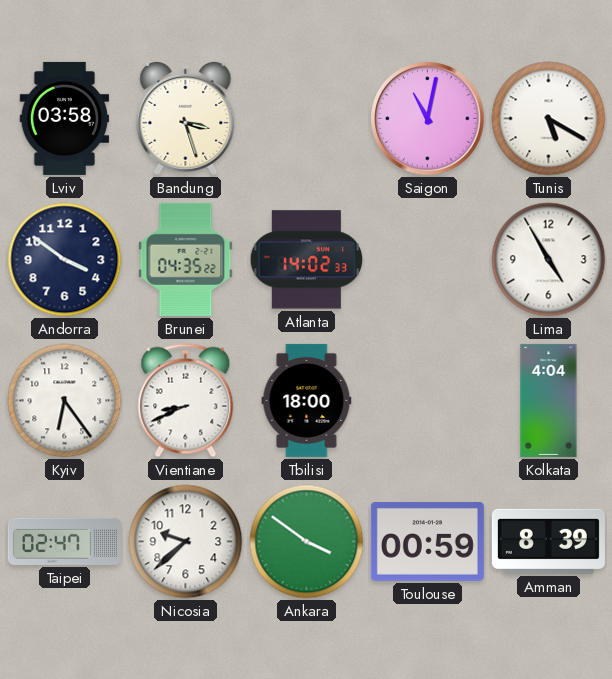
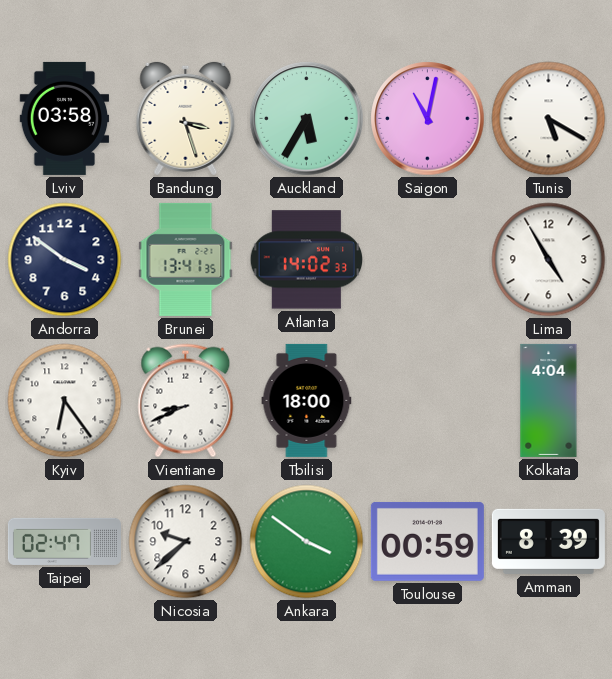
Auckland: none -> 5:35 (307, 119)
Brunei: 04:35 -> 13:41 (186, 259)
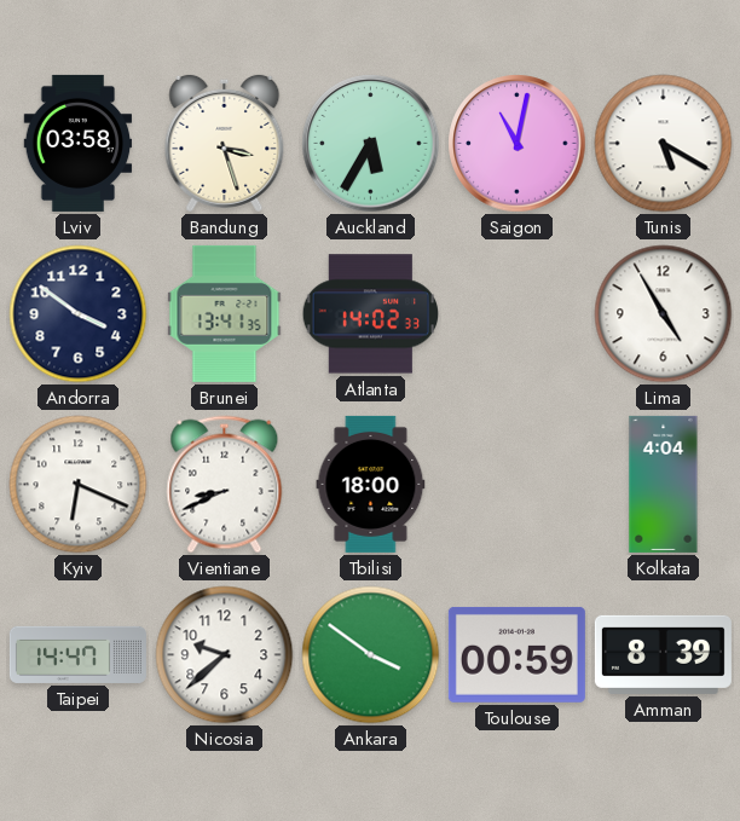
Kyiv: 6:24 -> 6:19 (79, 485)
Taipei: 02:47 -> 14:47 (77, 654)
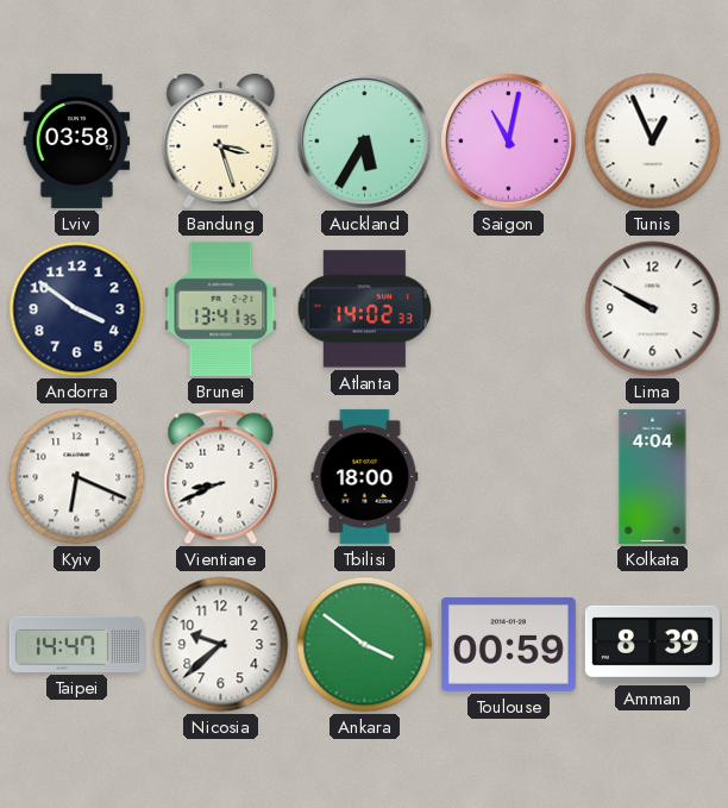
Tunis: 5:20 -> 12:56 (653, 142)
Lima: 4:55 -> 9:50 (653, 309)
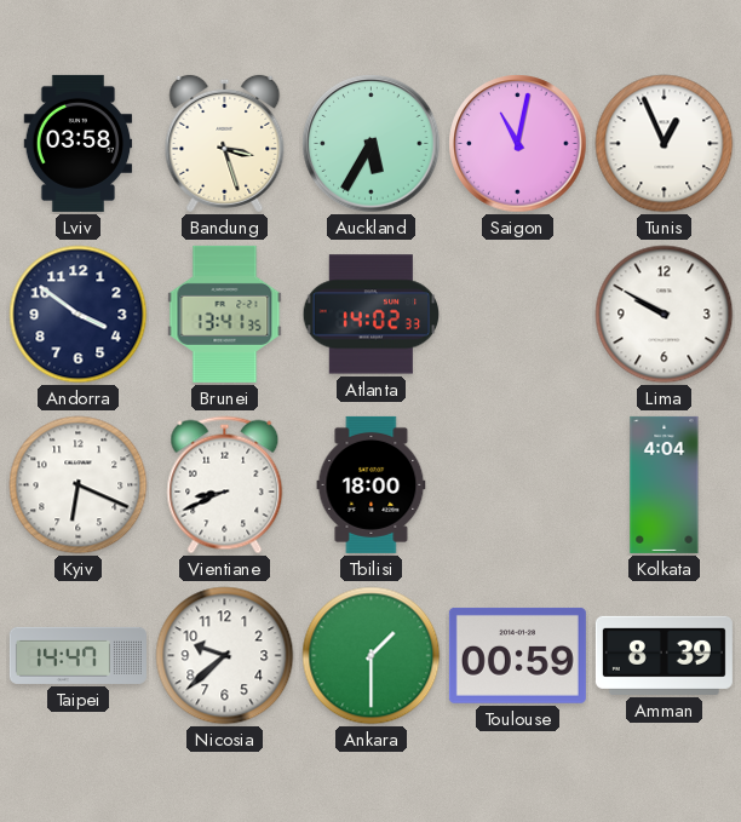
Ankara: 3:51 -> 1:30 (372, 656)
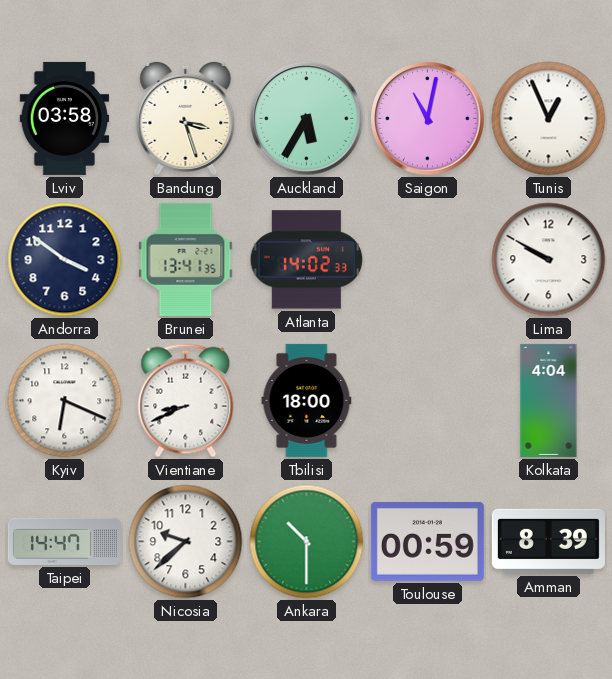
Ankara: 1:30 -> 10:30 (307, 542)
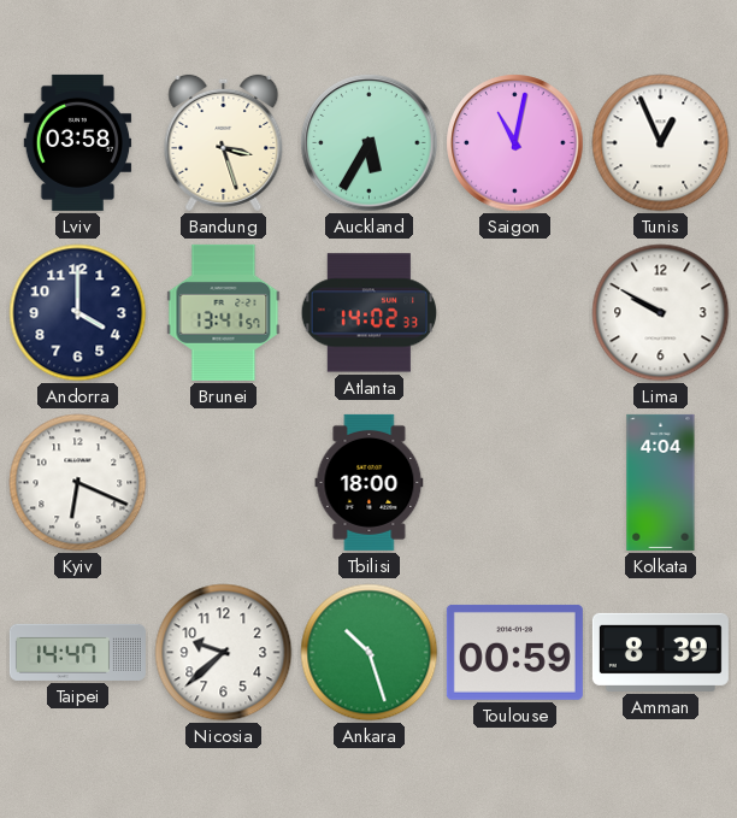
Andorra: 3:51 -> 4:00 (78, 313)
Brunei: 13:41:35 -> 13:41:57 (224, 312)
Vientiane: 8:41 -> none (186, 401)
Ankara: 10:30 -> 10:27 (370, 653)
